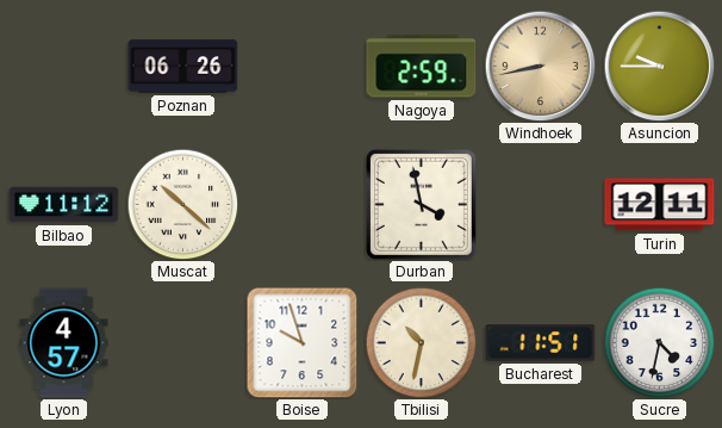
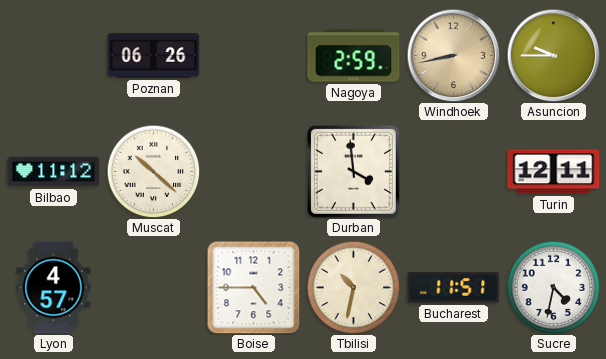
Durban: 3:58 -> 3:59 (353, 171)
Boise: 9:57 -> 4:45 (254, 288)
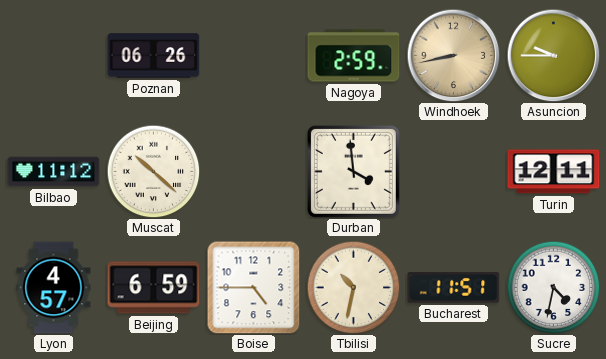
Beijing: none -> 6:59 (154, 288)
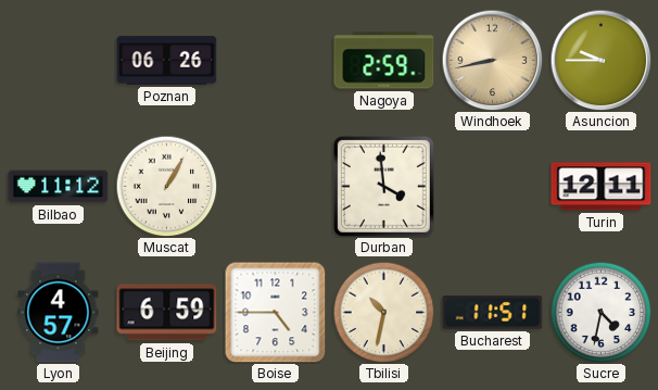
Muscat: 10:22 -> 1:05 (166, 186)
